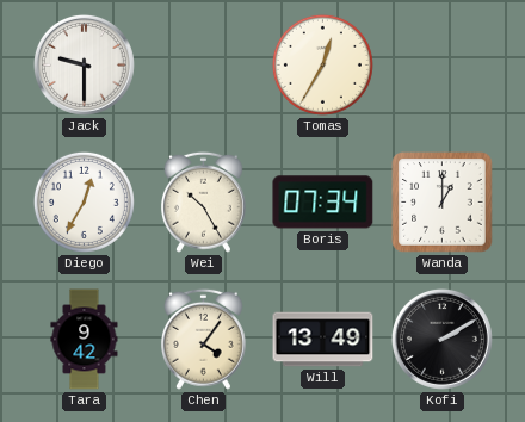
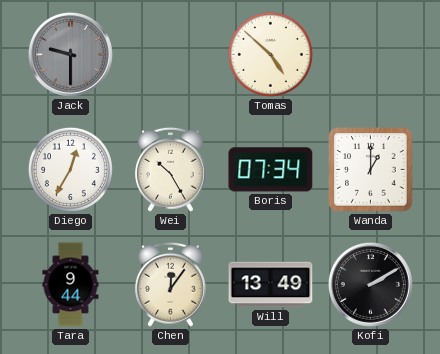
Jack dial: white -> grey (70, 54)
Tomas: 12:35 -> 4:52 (270, 54)
Tara: 9:42 -> 9:44 (71, 285)
Chen: 4:06 -> 12:06 (171, 284)
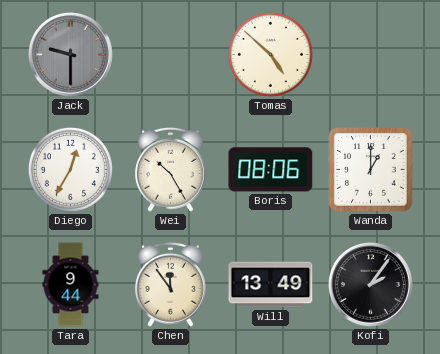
Boris: 07:34 -> 08:06 (271, 170)
Chen: 12:06 -> 11:54 (171, 284)
Kofi: 2:10 -> 2:06 (370, 284)
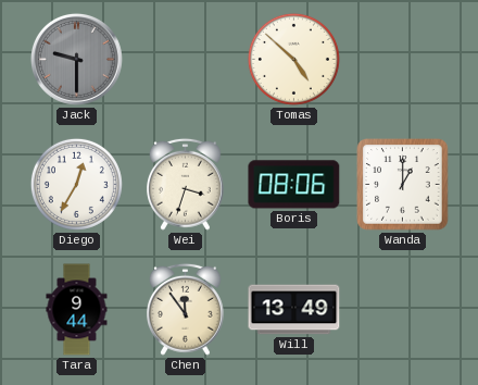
Wei: 10:25 -> 3:33 (186, 184)
Kofi: 2:06 -> none (370, 284)
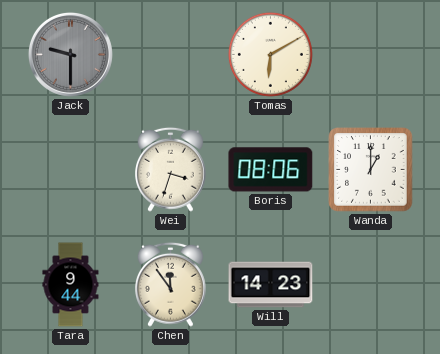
Tomas: 4:52 -> 6:10 (270, 54)
Diego: 12:35 -> none (76, 184)
Will: 13:49 -> 14:23 (271, 285)
